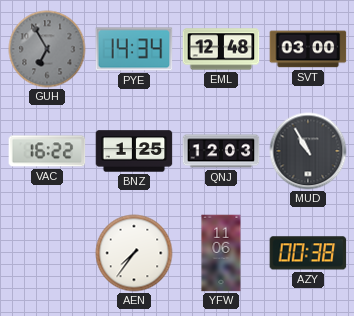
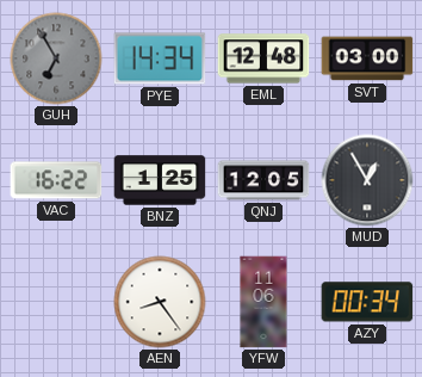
QNJ: 12:03 -> 12:05 (263, 180)
MUD: 10:55 -> 12:55 (367, 180)
AEN: 7:36 -> 8:24 (160, 302)
AZY: 00:38 -> 00:34 (367, 302)
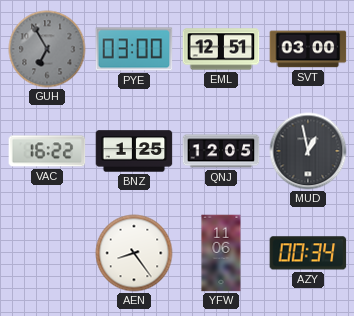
PYE: 14:34 -> 03:00 (134, 49)
EML: 12:48 -> 12:51 (221, 49)
MUD: 12:55 -> 12:58 (308, 151)
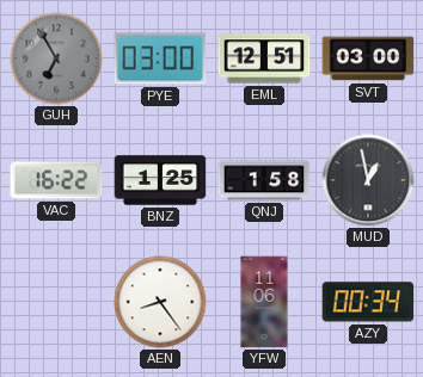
QNJ: 12:05 -> 1:58 (264, 180)
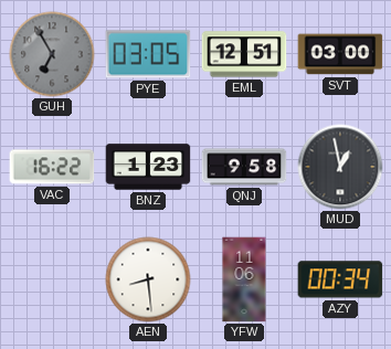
PYE: 03:00 -> 03:05 (148, 54)
BNZ: 1:25 -> 1:23 (148, 167)
QNJ: 1:58 -> 9:58 (244, 167)
AEN: 8:24 -> 8:29 (148, 279)
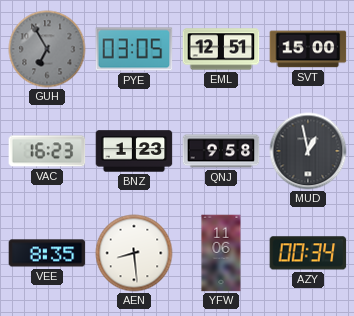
SVT: 03:00 -> 15:00 (308, 49)
VAC: 16:22 -> 16:23 (47, 151)
VEE: none -> 8:35 (47, 253)
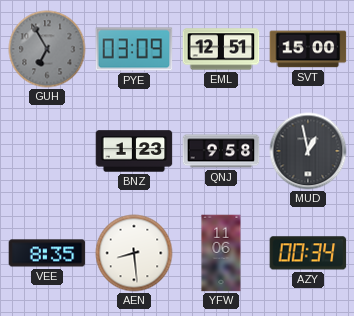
PYE: 03:05 -> 03:09 (134, 49)
VAC: 16:23 -> none (47, 151)
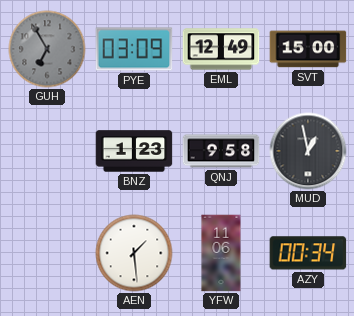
EML: 12:51 -> 12:49 (221, 49)
VEE: 8:35 -> none (47, 253)
AEN: 8:29 -> 1:29 (134, 253)
